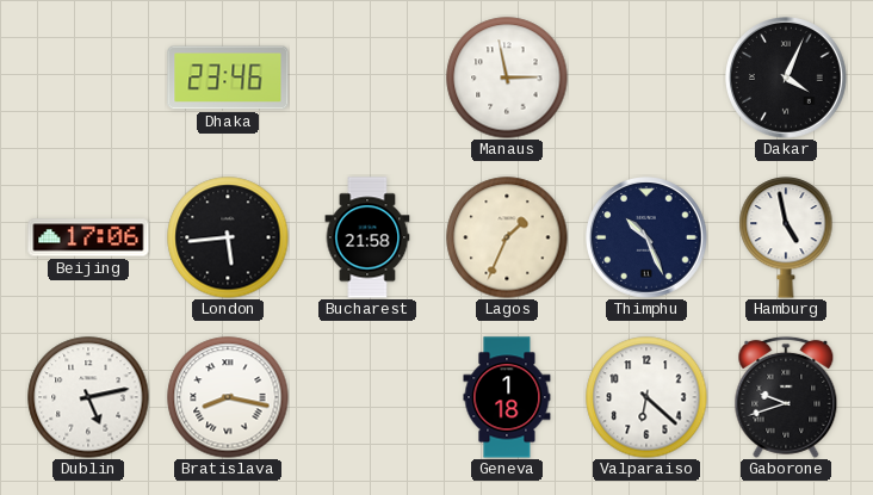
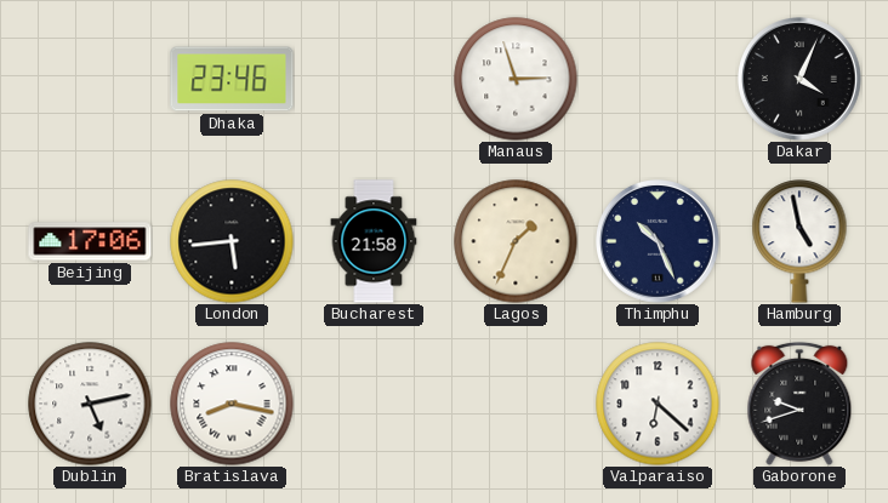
Manaus: 2:58 -> 2:57 (516, 79)
Geneva: 1:18 -> none (507, 397)
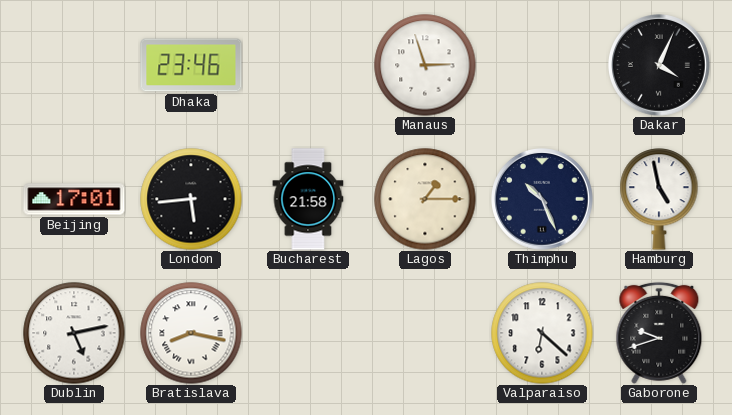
Beijing: 17:06 -> 17:01 (74, 199)
Lagos: 1:34 -> 1:15 (425, 199)
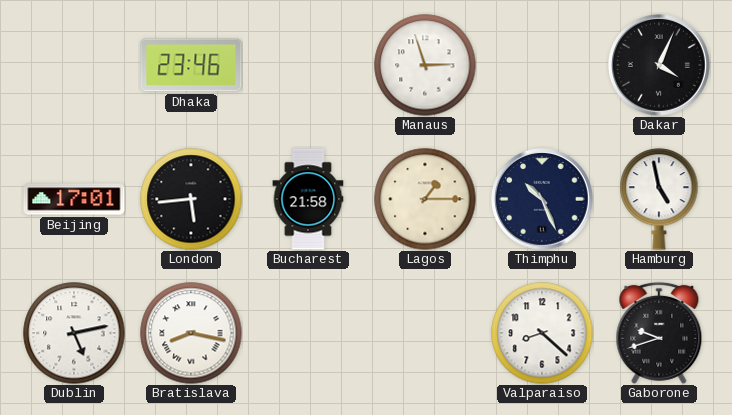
Valparaiso: 6:22 -> 8:22 (542, 333)
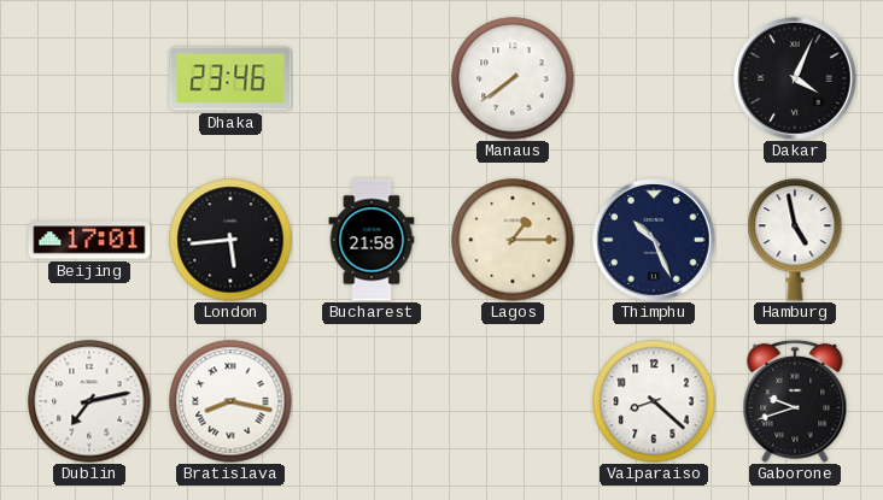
Manaus: 2:57 -> 7:39 (513, 78)
Dublin: 5:13 -> 7:13 (89, 401)
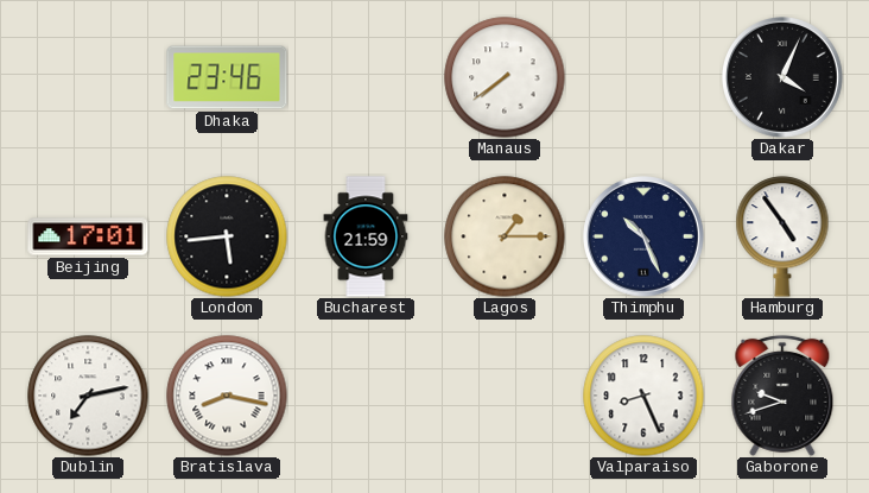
Bucharest: 21:58 -> 21:59 (366, 236)
Hamburg: 4:58 -> 4:54 (782, 236)
Valparaiso: 8:22 -> 8:26 (643, 396)
